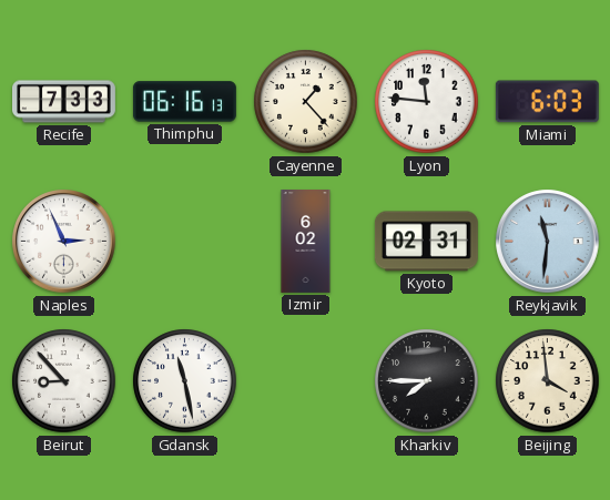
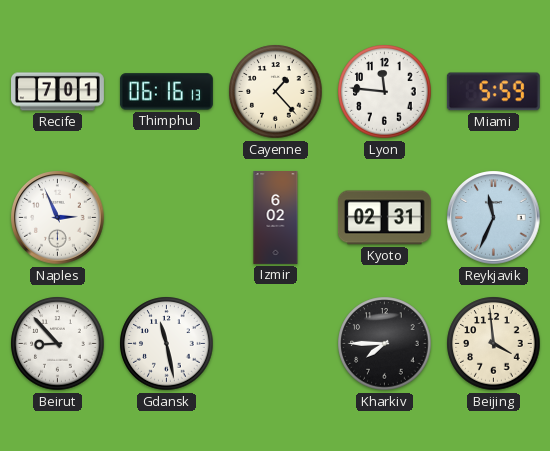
Recife: 7:33 -> 7:01 (58, 92)
Miami: 6:03 -> 5:59 (493, 92)
Reykjavik: 11:31 -> 11:34 (494, 218)
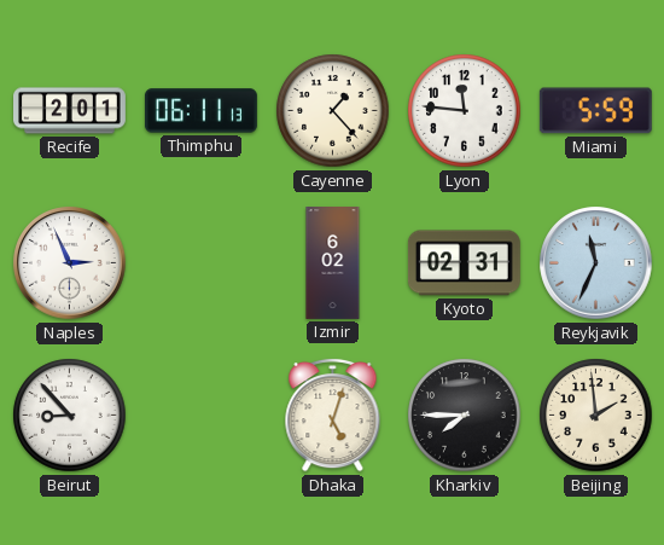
Recife: 7:01 -> 2:01 (70, 111)
Thimphu: 06:16 -> 06:11 (200, 111)
Gdansk: 11:28 -> none (167, 344)
Dhaka: none -> 5:03 (333, 414)
Beijing: 3:59 -> 1:59 (596, 416)
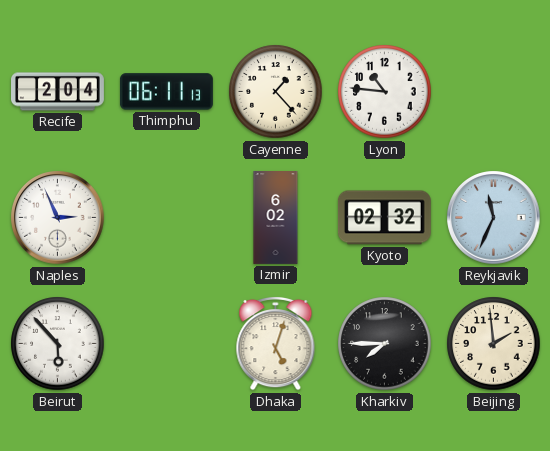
Recife: 2:01 -> 2:04 (58, 92)
Lyon: 11:46 -> 10:46 (385, 92)
Miami: 5:59 -> none (595, 111)
Kyoto: 02:31 -> 02:32 (384, 218)
Beirut: 8:53 -> 5:53 (58, 344)
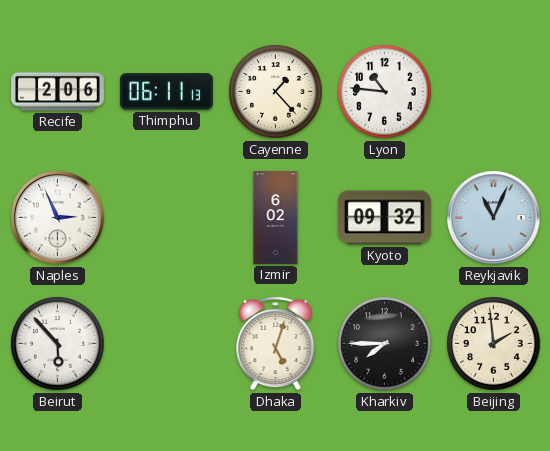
Recife: 2:04 -> 2:06 (58, 92)
Kyoto: 02:32 -> 09:32 (384, 218)
Reykjavik: 11:34 -> 11:04 (494, 218)
